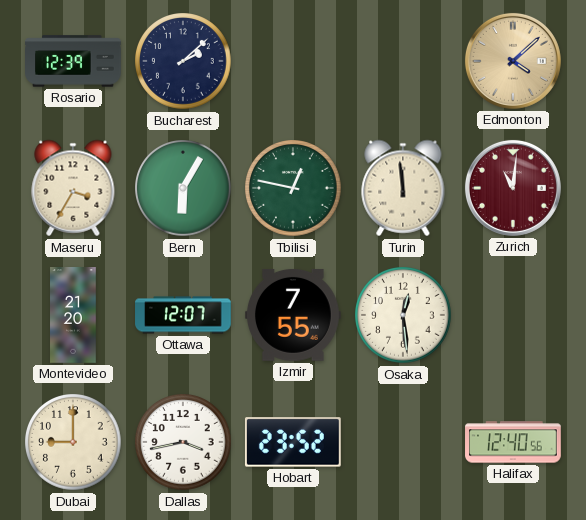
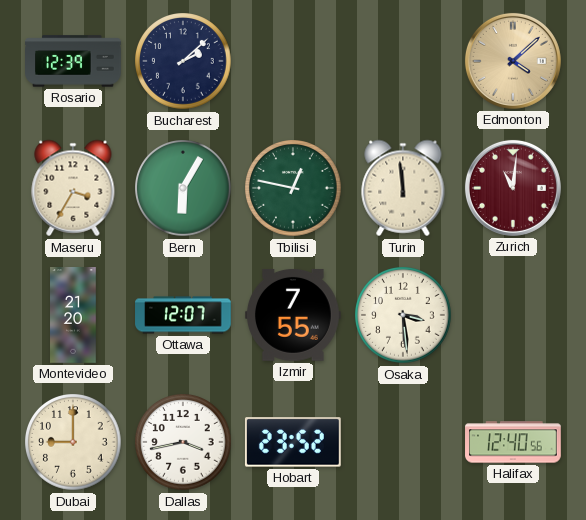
Osaka: 12:29 -> 3:29 (403, 315)
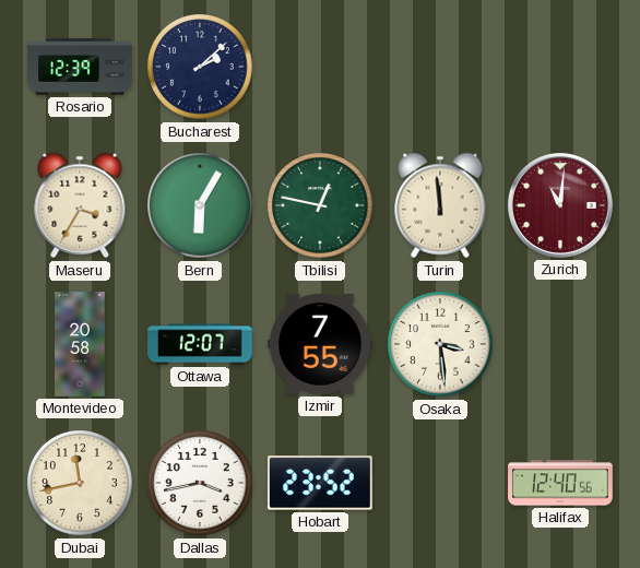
Edmonton: 4:08 -> none (513, 61)
Montevideo: 21:20 -> 20:58 (80, 344)
Dubai: 9:00 -> 11:43 (80, 483)
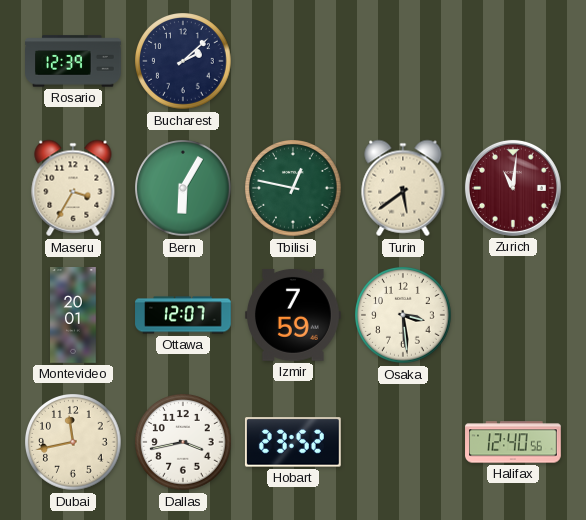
Turin: 11:59 -> 5:39 (403, 188)
Montevideo: 20:58 -> 20:01 (73, 315)
Izmir: 7:55 -> 7:59 (293, 315)
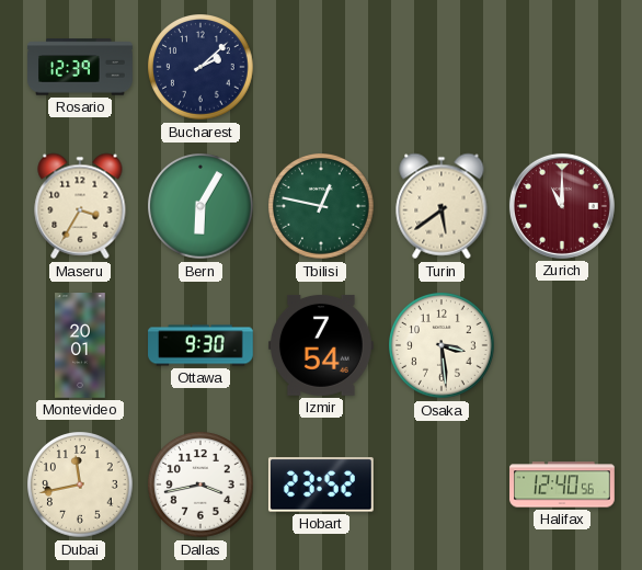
Zurich: 11:01 -> 11:00 (562, 206)
Ottawa: 12:07 -> 9:30 (200, 345)
Izmir: 7:59 -> 7:54 (321, 345)
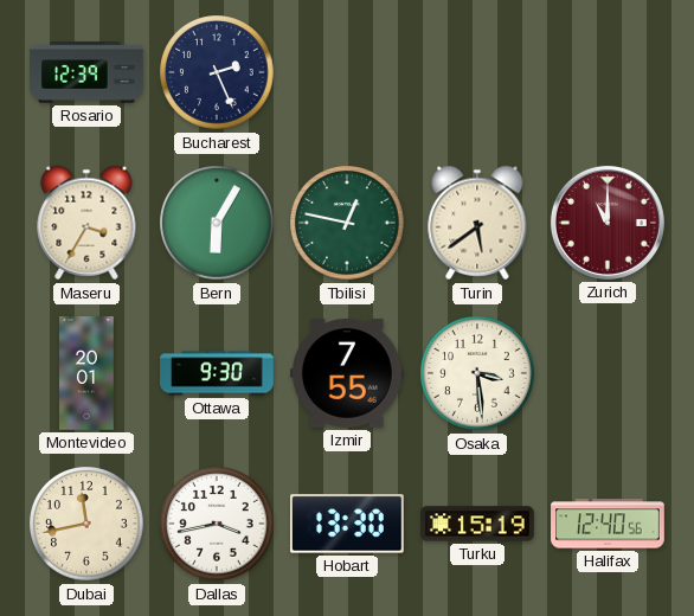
Bucharest: 2:08 -> 2:26 (217, 72)
Izmir: 7:54 -> 7:55 (347, 373)
Hobart: 23:52 -> 13:30 (347, 524)
Turku: none -> 15:19 (478, 524)
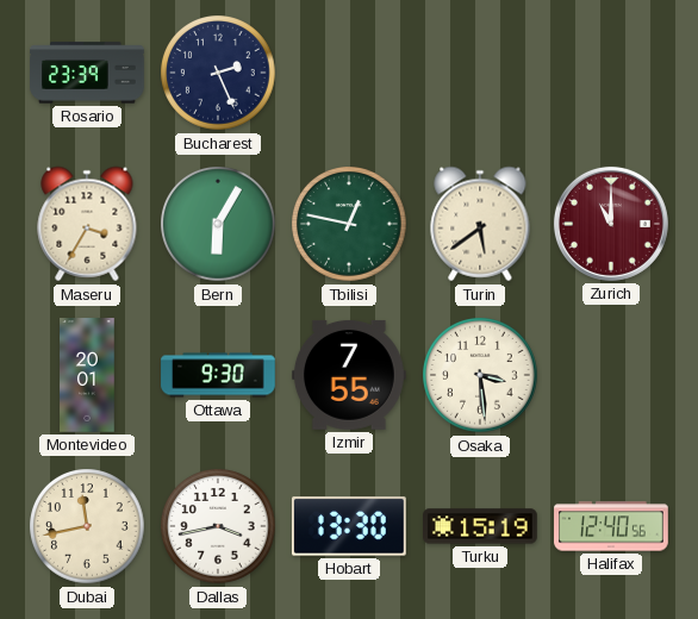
Rosario: 12:39 -> 23:39 (87, 73)
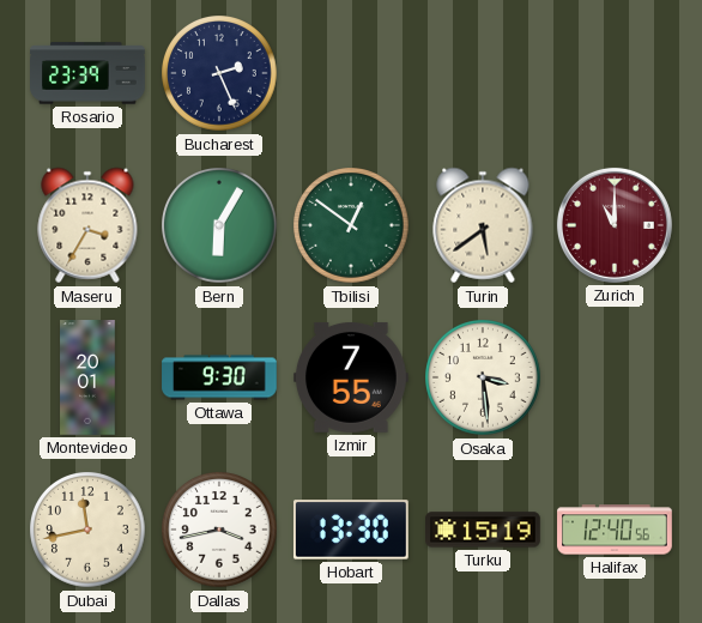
Tbilisi: 12:47 -> 12:51 (351, 225)
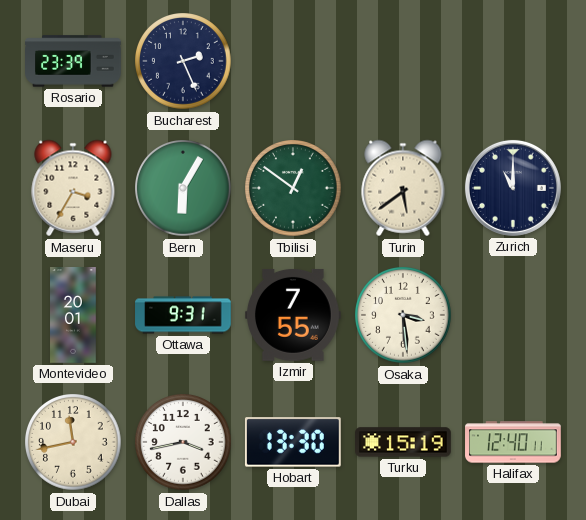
Zurich dial: burgundy -> navy (513, 188)
Ottawa: 9:30 -> 9:31 (183, 315)
Halifax: 12:40:56 -> 12:40:11 (513, 442)
